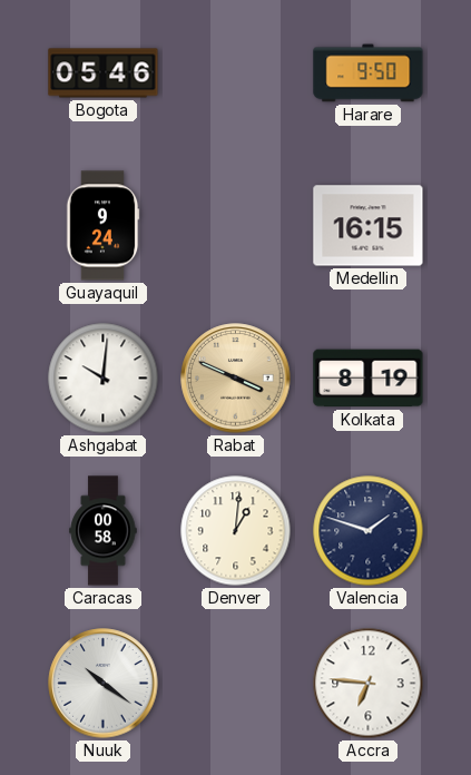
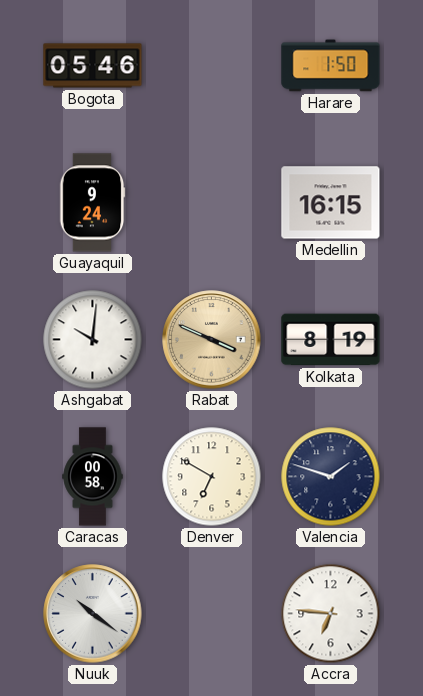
Harare: 9:50 -> 1:50 (331, 66)
Denver: 1:01 -> 6:50 (212, 477)
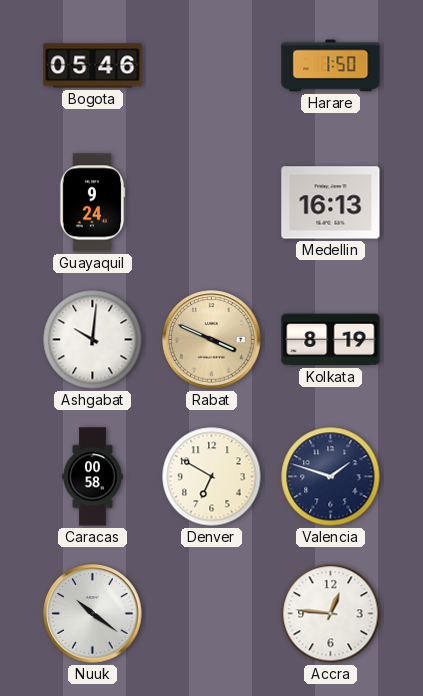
Medellin: 16:15 -> 16:13 (331, 203)
Accra: 6:46 -> 12:46 (331, 614)
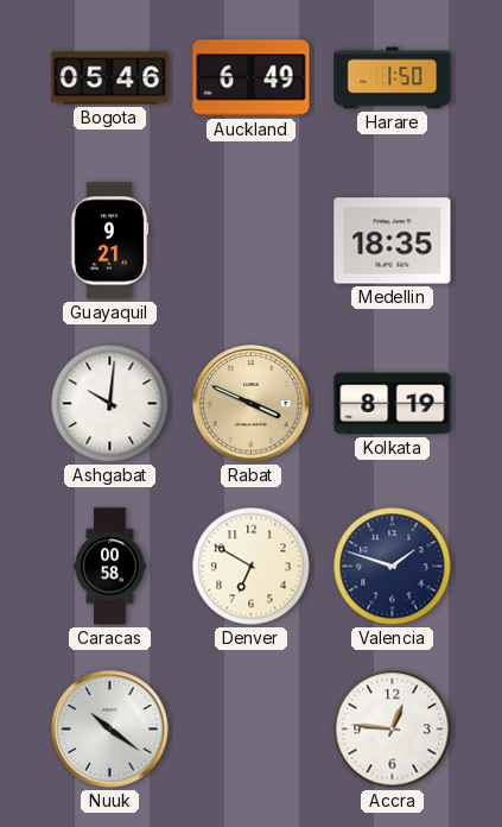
Auckland: none -> 6:49 (252, 78)
Guayaquil: 9:24 -> 9:21 (109, 241)
Medellin: 16:13 -> 18:35 (393, 241)
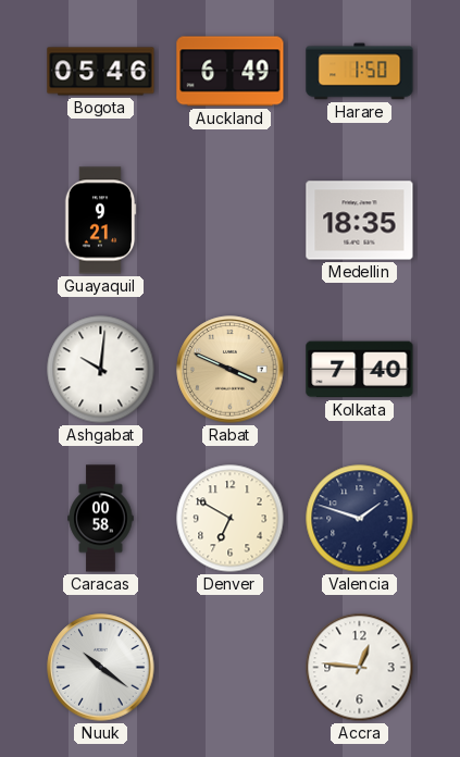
Kolkata: 8:19 -> 7:40 (360, 370)
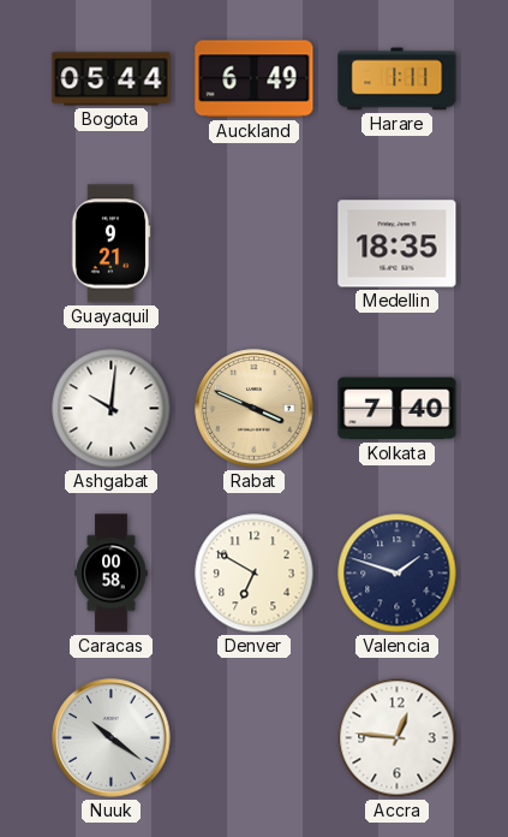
Bogota: 05:46 -> 05:44 (112, 79)
Harare: 1:50 -> 1:11 (398, 79)
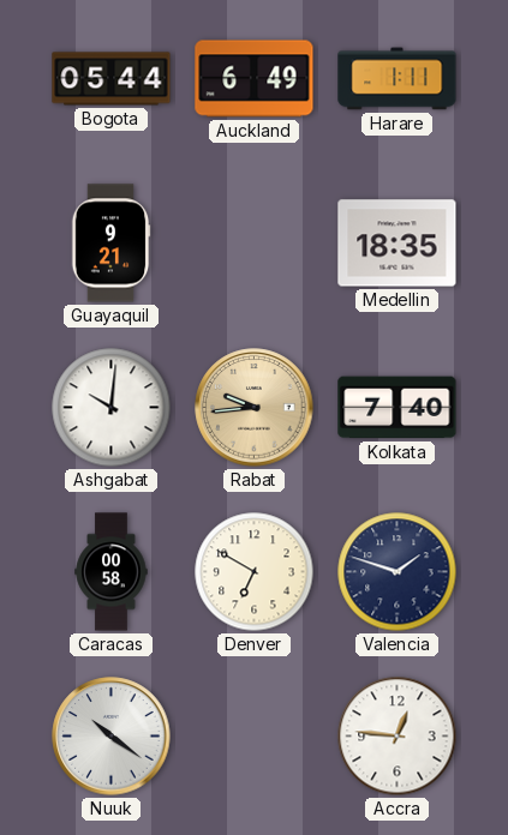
Rabat: 3:49 -> 9:44 (255, 408)
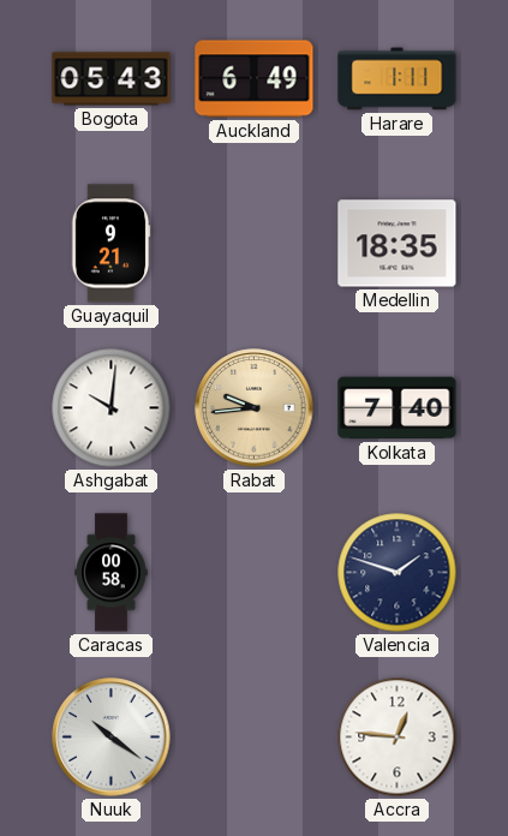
Bogota: 05:44 -> 05:43 (112, 79)
Denver: 6:50 -> none (255, 572)
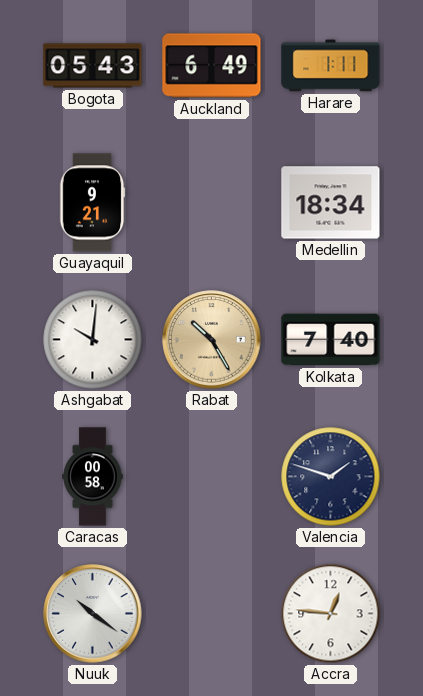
Medellin: 18:35 -> 18:34 (331, 203)
Rabat: 9:44 -> 10:25 (212, 340)
